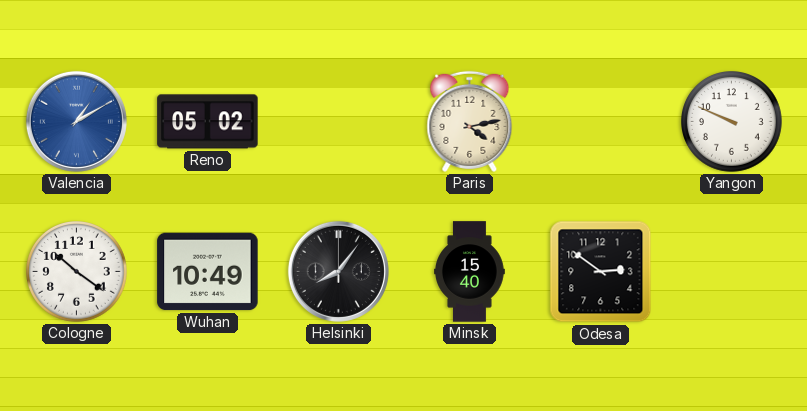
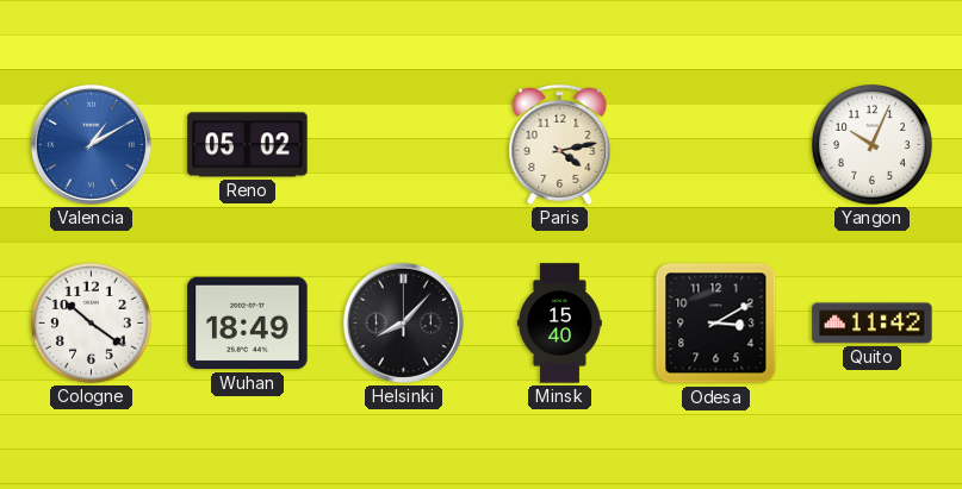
Yangon: 9:49 -> 10:04 (873, 145)
Wuhan: 10:49 -> 18:49 (248, 324)
Helsinki: 8:06 -> 8:07 (403, 322)
Odesa: 2:51 -> 3:10 (716, 324)
Quito: none -> 11:42 (873, 324)
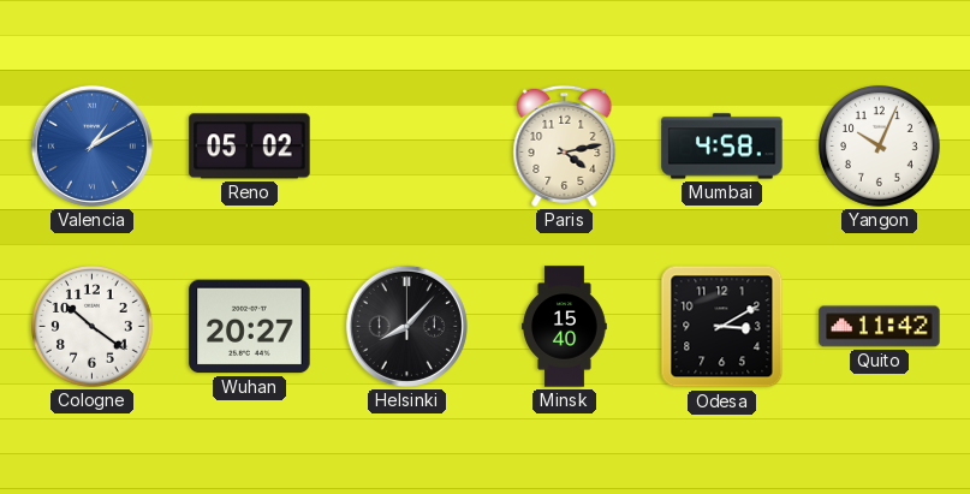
Mumbai: none -> 4:58 (722, 147)
Wuhan: 18:49 -> 20:27 (250, 327)
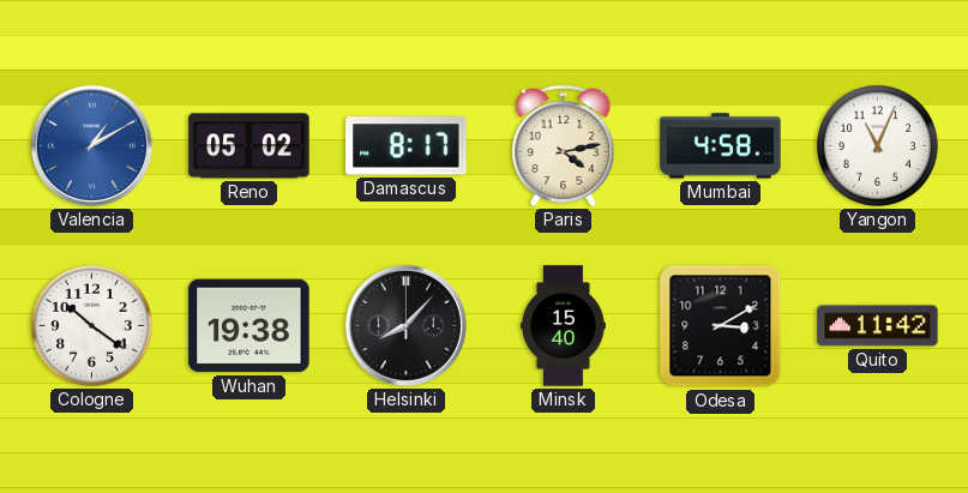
Damascus: none -> 8:17 (407, 146)
Yangon: 10:04 -> 11:04 (878, 146)
Wuhan: 20:27 -> 19:38 (249, 326)
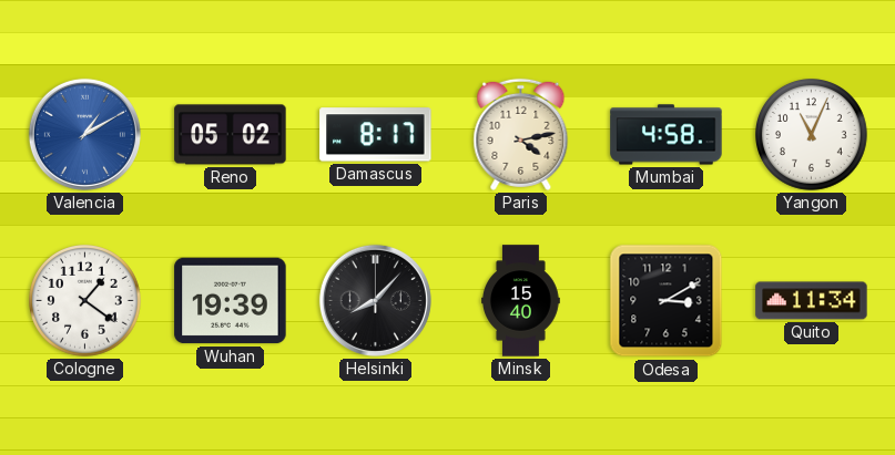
Cologne: 10:21 -> 1:21 (85, 301)
Wuhan: 19:38 -> 19:39 (231, 301)
Quito: 11:42 -> 11:34 (812, 301)
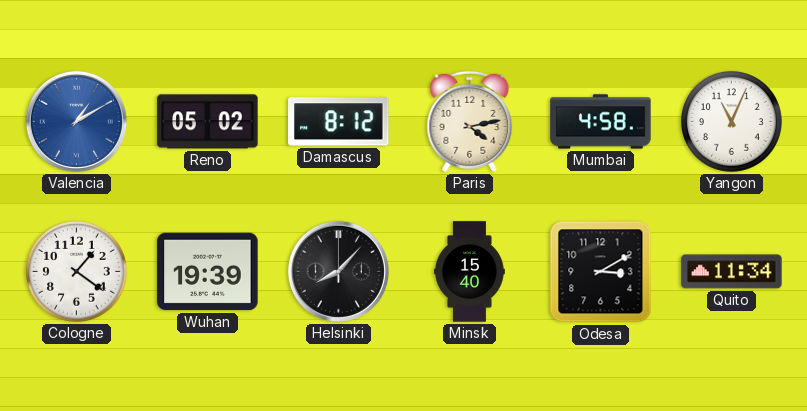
Damascus: 8:17 -> 8:12 (339, 122)
